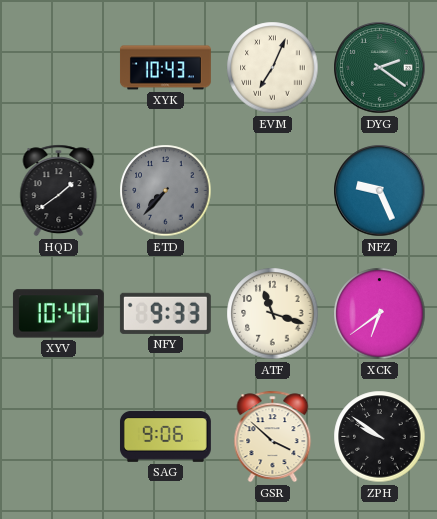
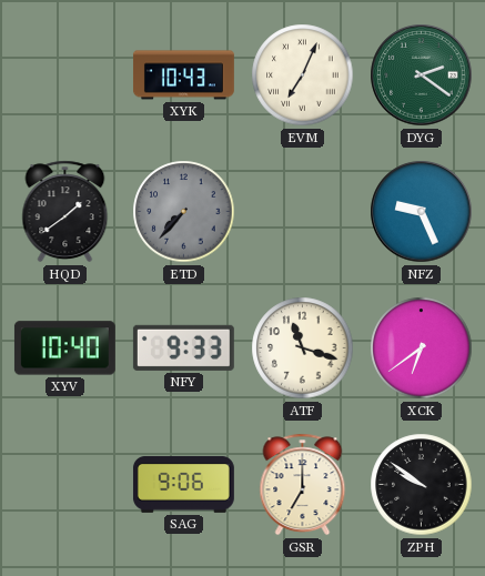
GSR: 3:52 -> 7:00 (303, 485)
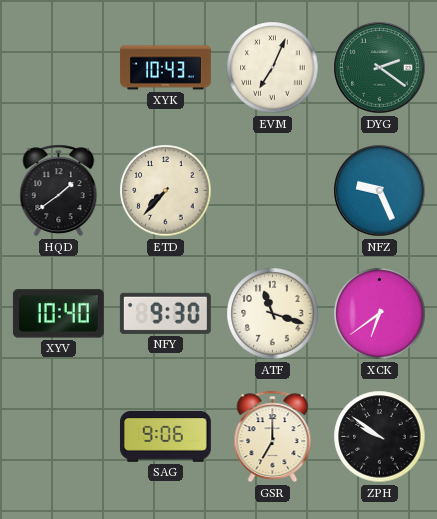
ETD dial: grey -> cream (166, 191)
NFY: 9:33 -> 9:30 (165, 313)
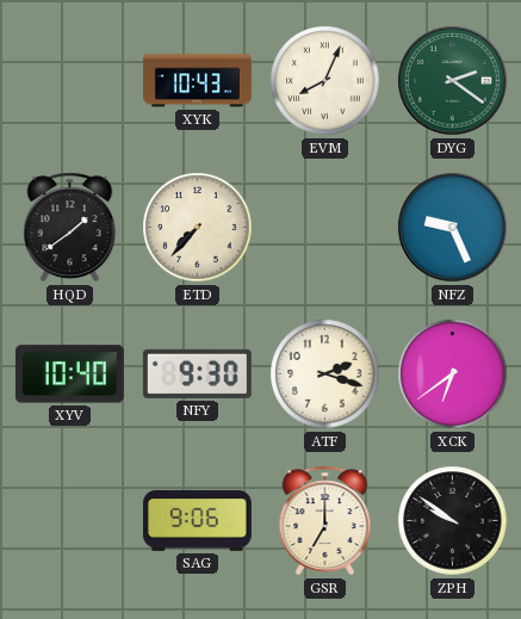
EVM: 7:04 -> 8:04 (325, 81)
ATF: 11:18 -> 2:18 (325, 375)
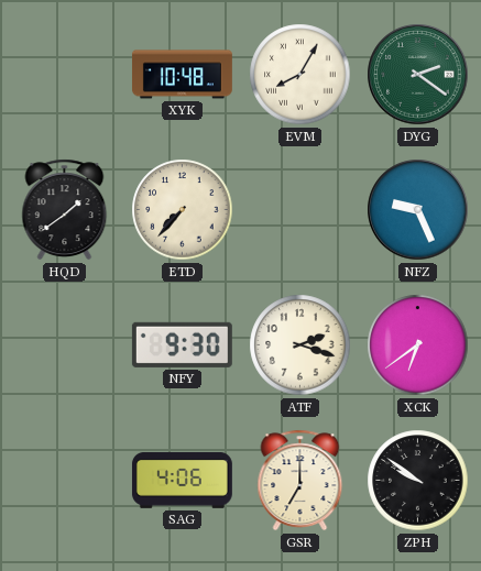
XYK: 10:43 -> 10:48 (182, 75)
EVM: 8:04 -> 8:05 (300, 75)
XYV: 10:40 -> none (69, 375)
SAG: 9:06 -> 4:06 (182, 480)
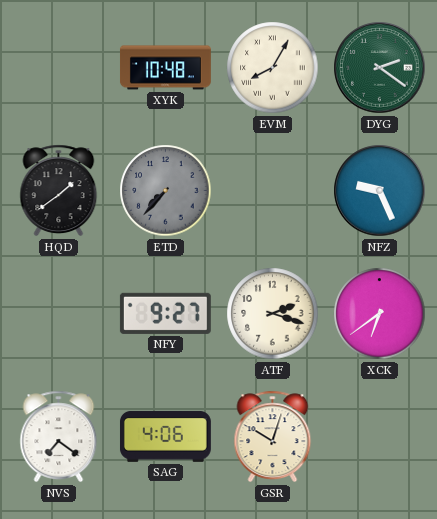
ETD dial: cream -> grey (166, 191)
NFY: 9:30 -> 9:27 (165, 313)
NVS: none -> 7:21 (59, 437)
GSR: 7:00 -> 10:03 (273, 437)
ZPH: 9:51 -> none (418, 481)
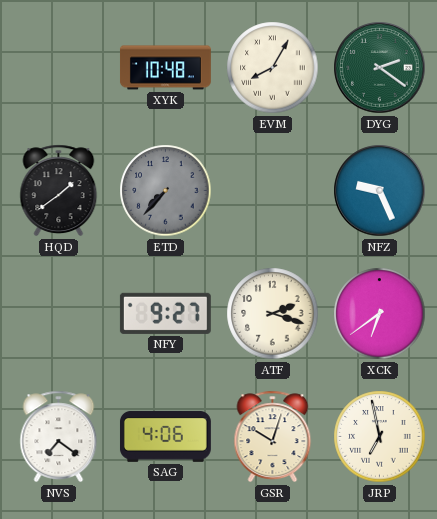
JRP: none -> 6:58 (380, 437)
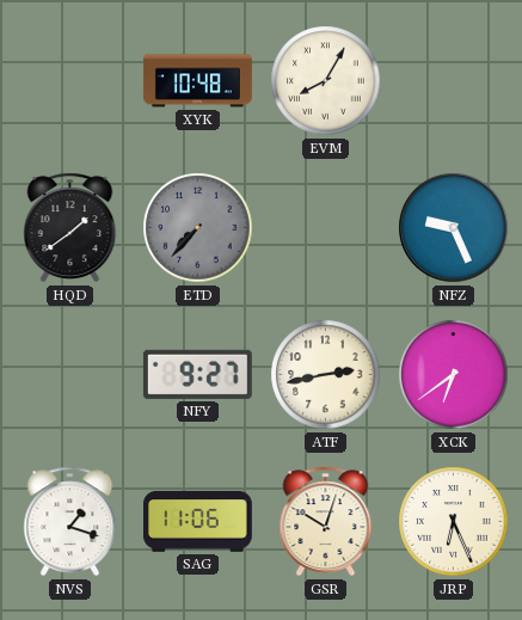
DYG: 2:21 -> none (380, 68)
ATF: 2:18 -> 2:43 (326, 375)
NVS: 7:21 -> 1:18 (70, 522)
SAG: 4:06 -> 11:06 (197, 521)
JRP: 6:58 -> 6:26 (454, 522)
